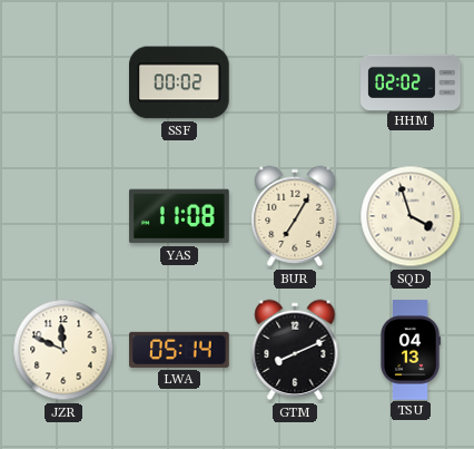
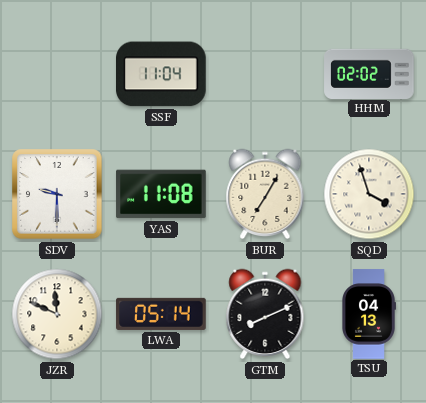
SSF: 00:02 -> 11:04 (162, 74)
SDV: none -> 9:30 (57, 194)
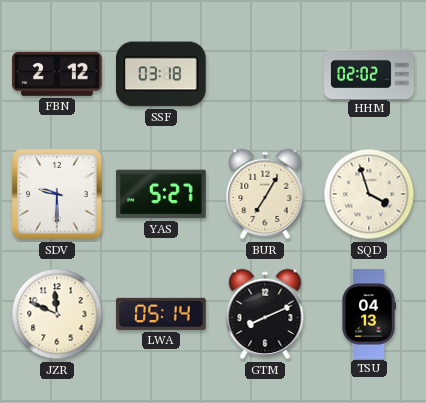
FBN: none -> 2:12 (57, 74)
SSF: 11:04 -> 03:18 (162, 74)
YAS: 11:08 -> 5:27 (161, 194)
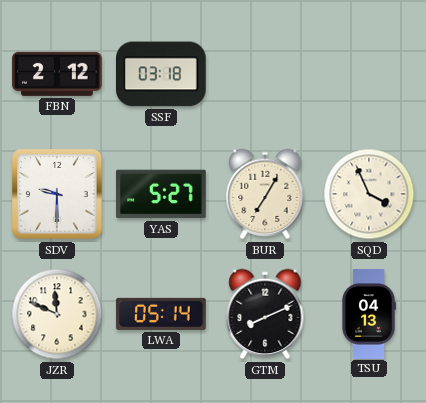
HHM: 02:02 -> none (369, 73)
SQD: 3:57 -> 3:56 (369, 194)
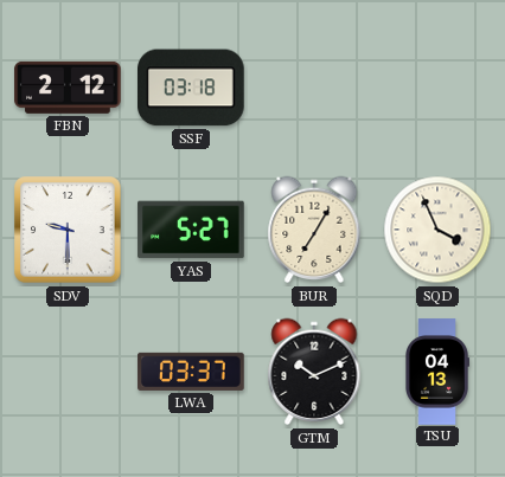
JZR: 11:49 -> none (57, 314)
LWA: 05:14 -> 03:37 (191, 372)
GTM: 8:11 -> 10:11 (314, 372)
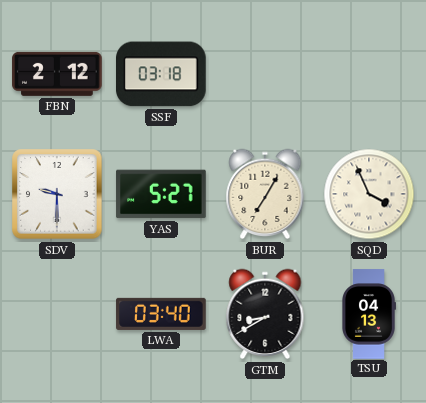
LWA: 03:37 -> 03:40 (161, 314)
GTM: 10:11 -> 8:40 (265, 314)
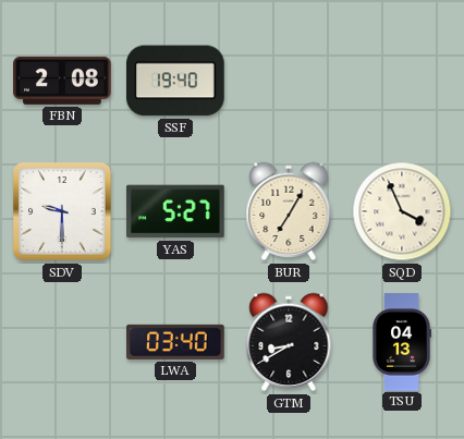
FBN: 2:12 -> 2:08 (62, 81)
SSF: 03:18 -> 19:40 (176, 81)
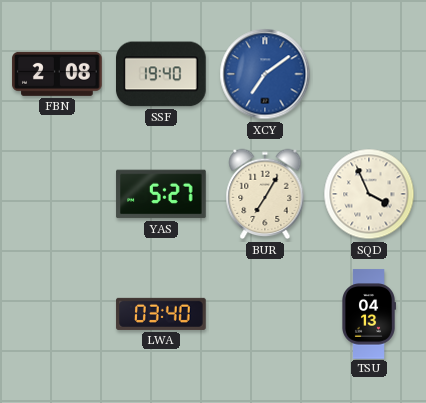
XCY: none -> 7:09 (265, 74)
SDV: 9:30 -> none (62, 211)
GTM: 8:40 -> none (289, 342)
